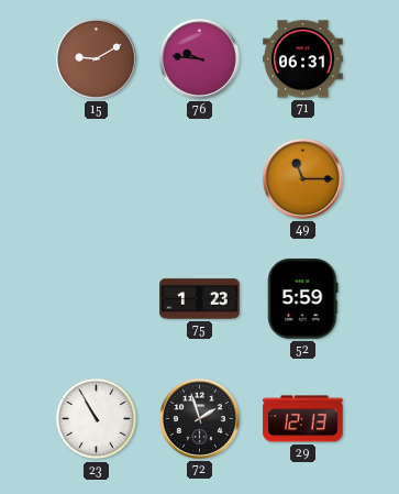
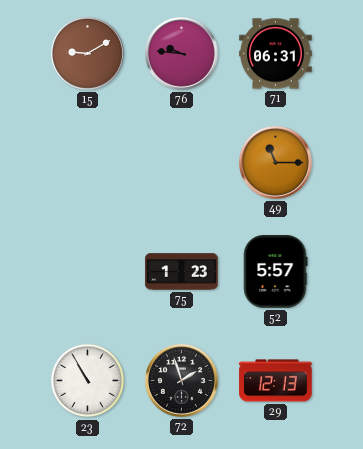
52: 5:59 -> 5:57 (276, 272)
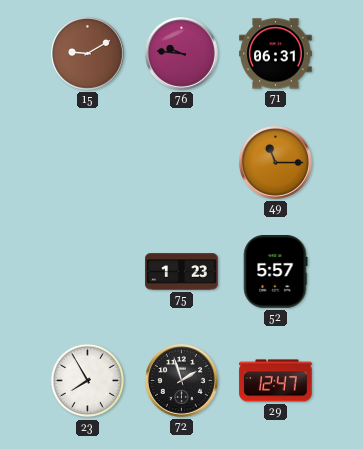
23: 10:55 -> 7:55 (88, 381)
29: 12:13 -> 12:47 (276, 381)
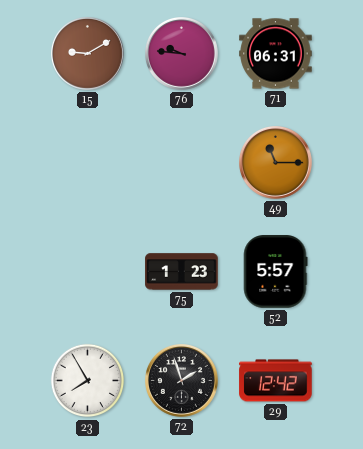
29: 12:47 -> 12:42 (276, 381)
